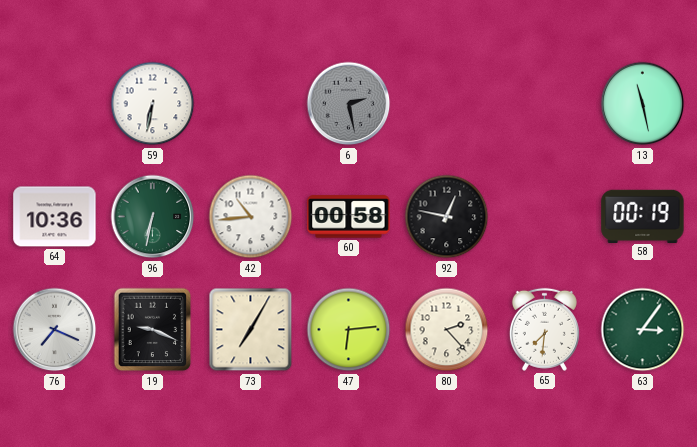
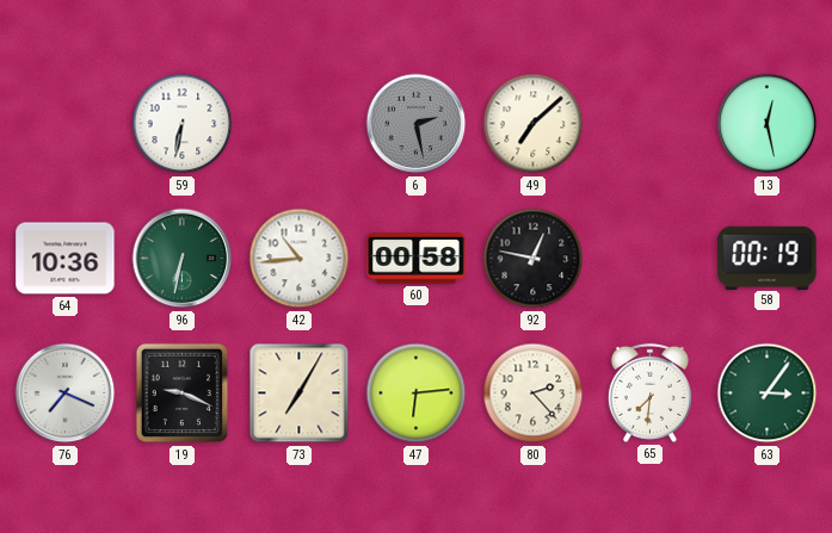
49: none -> 7:08 (534, 124)
13: 11:28 -> 12:28 (768, 124)
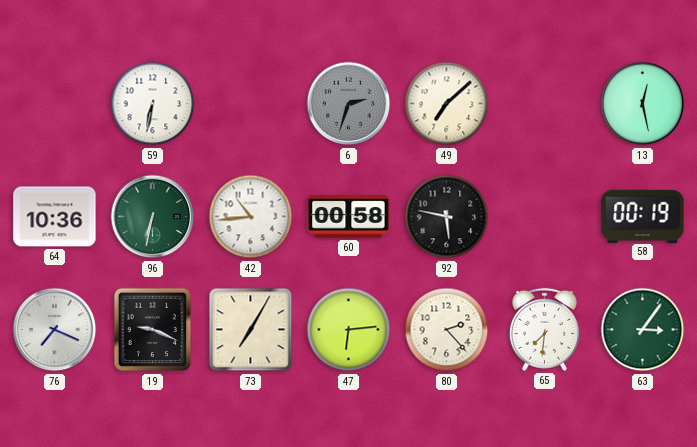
6: 2:28 -> 2:33 (349, 104)
92: 12:47 -> 5:47 (447, 217)
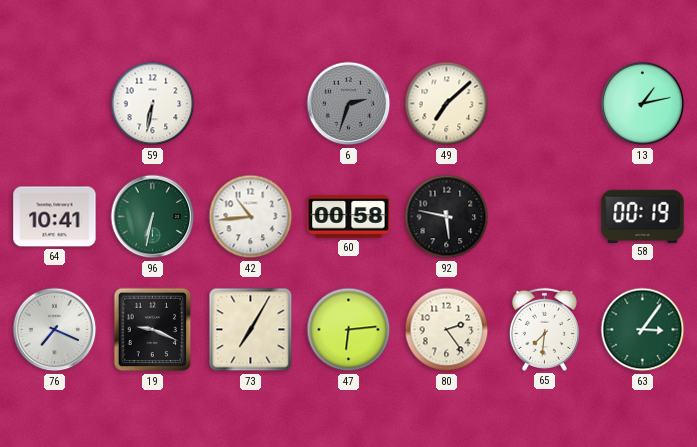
13: 12:28 -> 1:13 (643, 104)
64: 10:36 -> 10:41 (55, 217)
80: 2:23 -> 2:24 (447, 330)
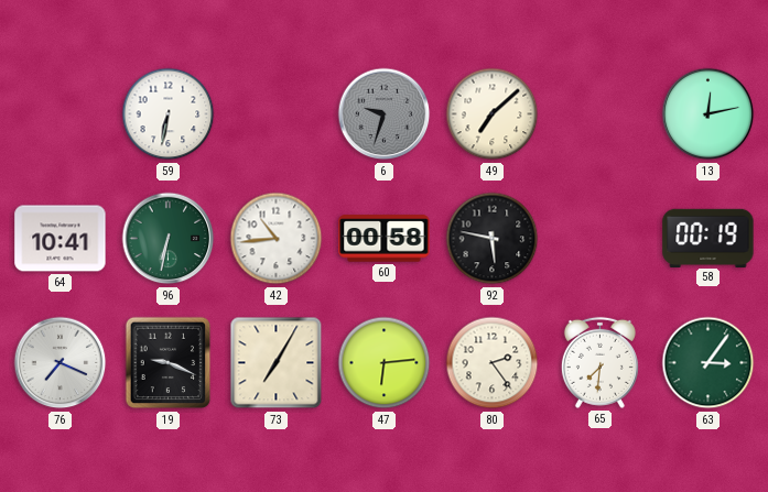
6: 2:33 -> 9:33 (385, 114)
13: 1:13 -> 12:13 (708, 114)
